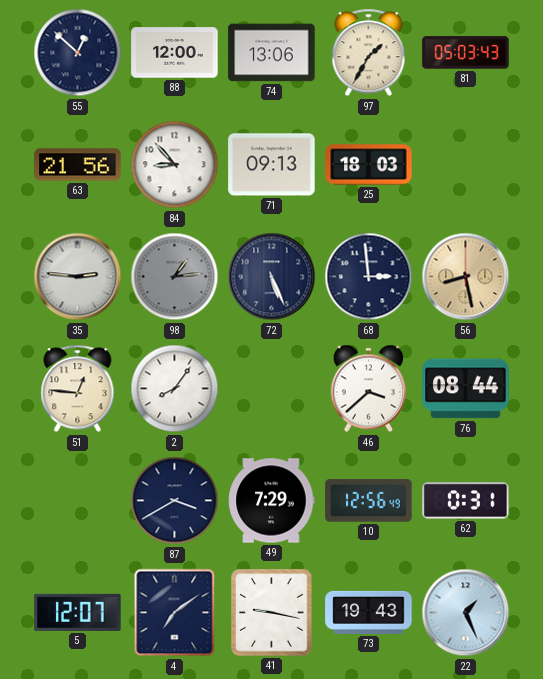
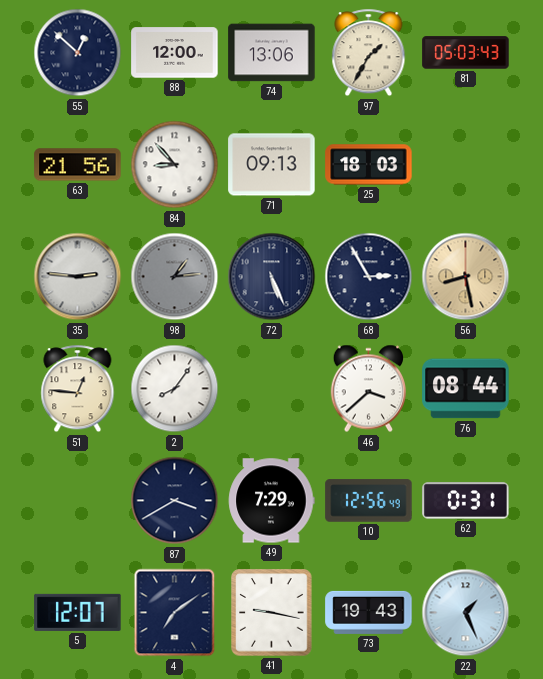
68: 2:59 -> 2:55 (369, 277)
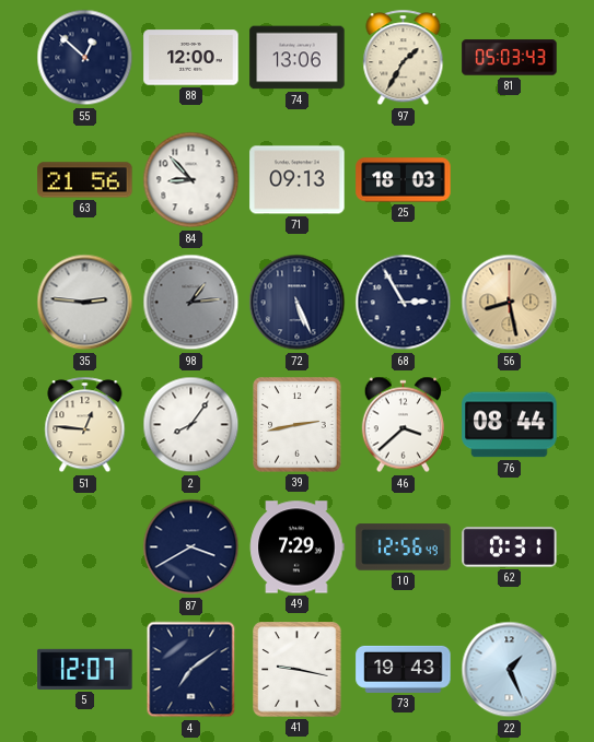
39: none -> 2:43 (298, 425)
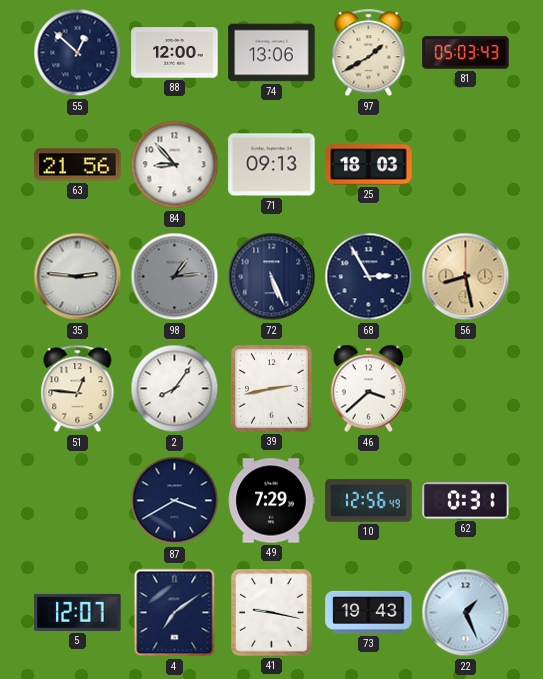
97: 1:35 -> 1:40 (369, 53)
76: 08:44 -> none (510, 425)
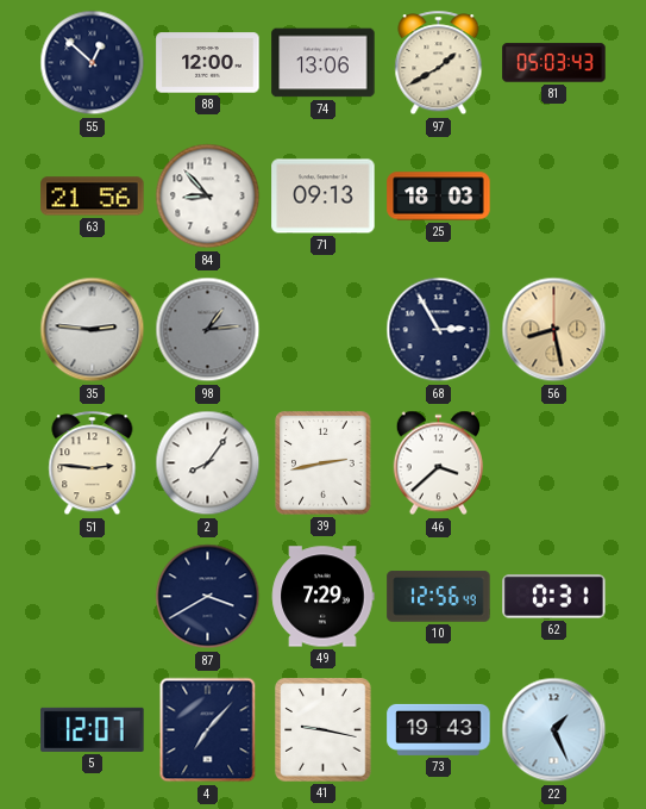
72: 5:26 -> none (272, 277)
51: 12:46 -> 2:46 (93, 463)
4: 7:09 -> 7:07 (208, 730)
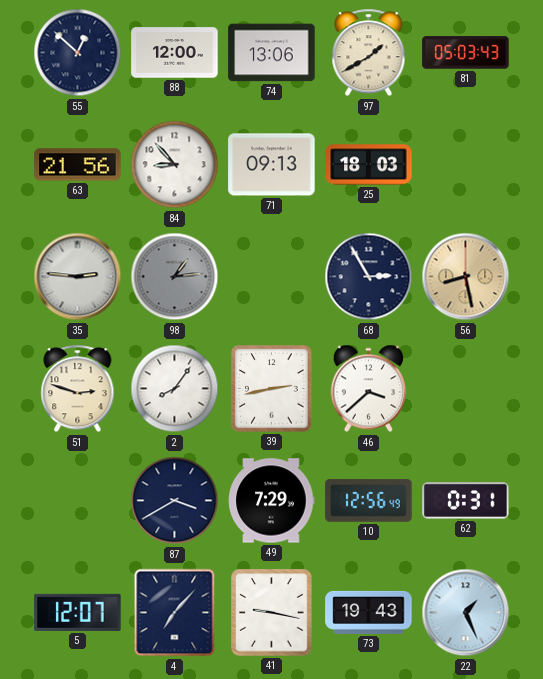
51: 2:46 -> 2:48 (78, 389)
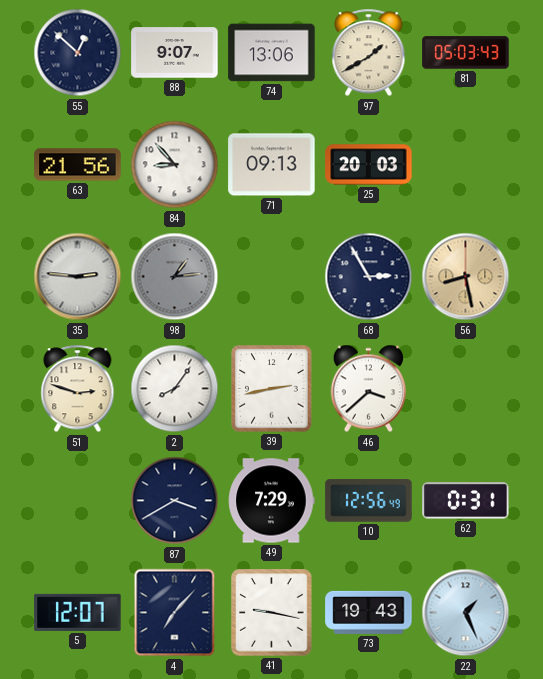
88: 12:00 -> 9:07 (175, 53)
25: 18:03 -> 20:03 (369, 165)
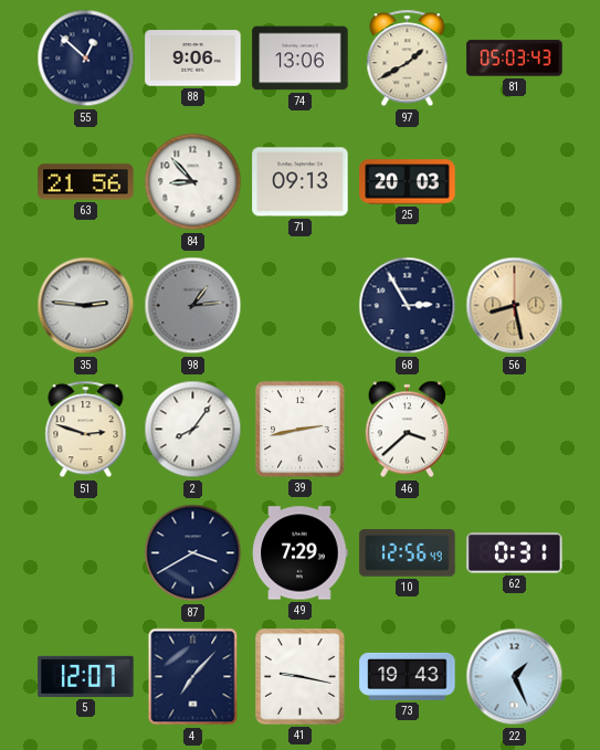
88: 9:07 -> 9:06 (193, 59)
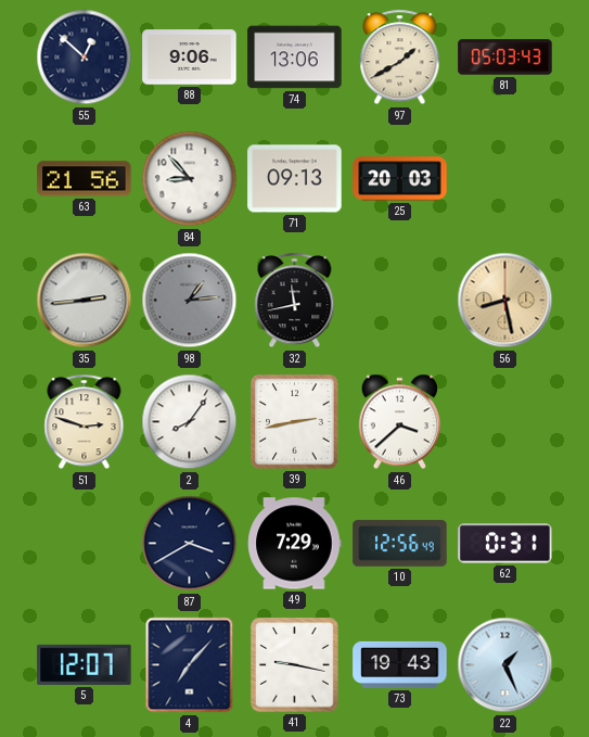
35: 2:46 -> 2:44 (85, 301)
32: none -> 11:43 (295, 301)
68: 2:55 -> none (408, 306)
